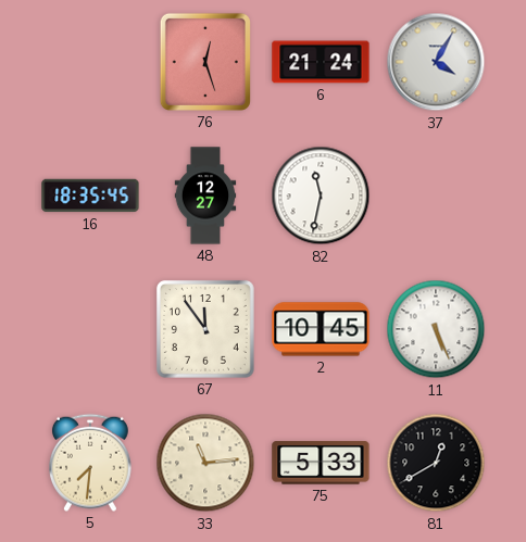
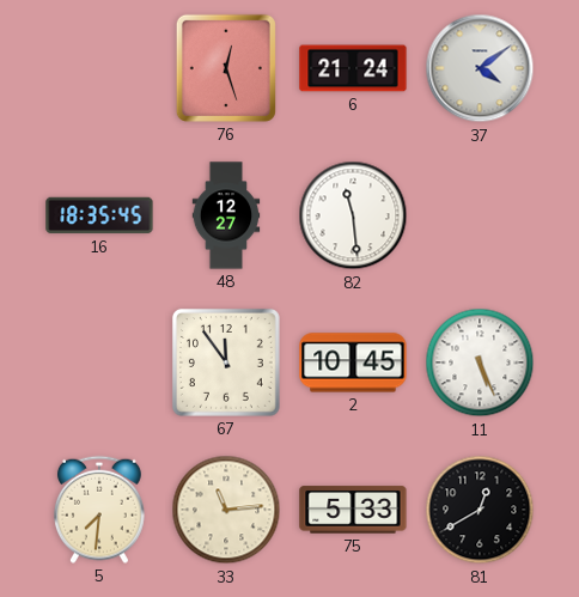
37: 4:05 -> 4:09 (480, 68)
82: 11:32 -> 11:29 (353, 215)
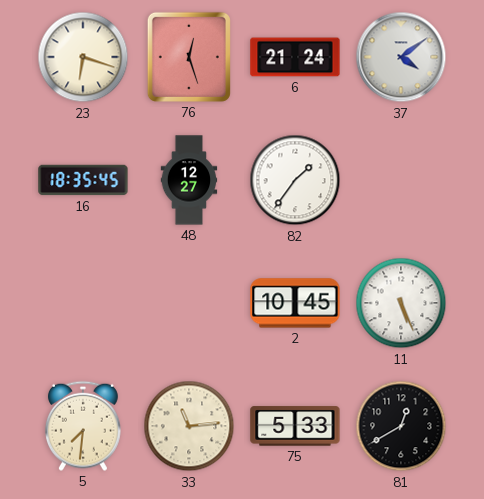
23: none -> 6:18 (83, 57)
82: 11:29 -> 1:36 (295, 180)
67: 11:54 -> none (226, 363)
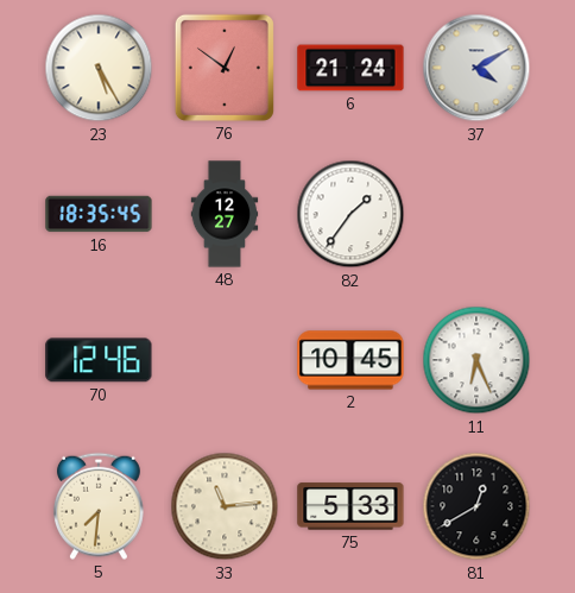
23: 6:18 -> 5:25 (99, 68)
76: 12:27 -> 12:51 (225, 68)
37: 4:09 -> 4:10 (476, 68)
70: none -> 12:46 (99, 360)
11: 5:26 -> 6:26 (476, 360)
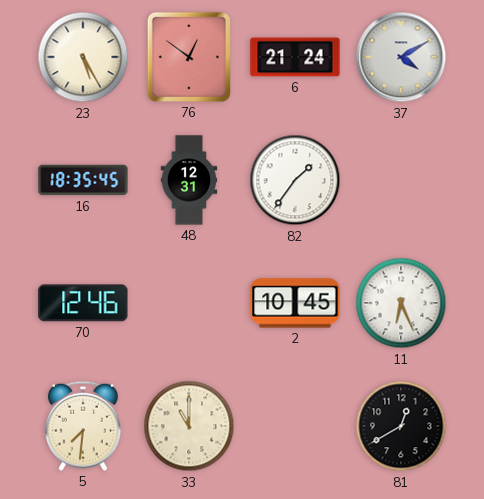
48: 12:27 -> 12:31 (189, 180)
33: 11:14 -> 11:00 (189, 426)
75: 5:33 -> none (350, 506)
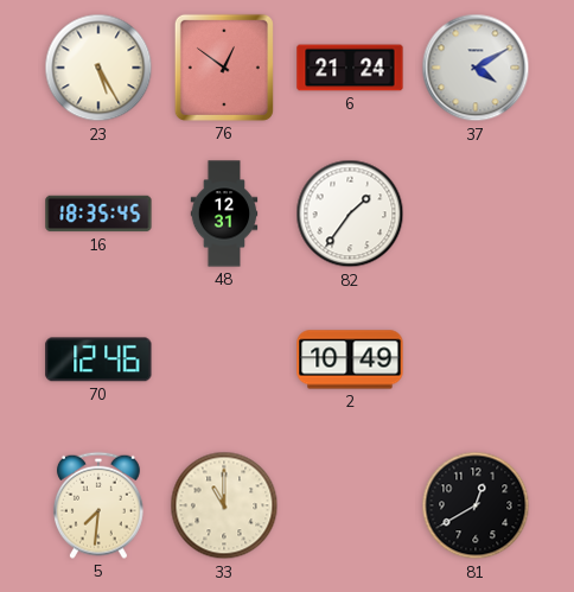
2: 10:45 -> 10:49 (350, 359)
11: 6:26 -> none (401, 303)
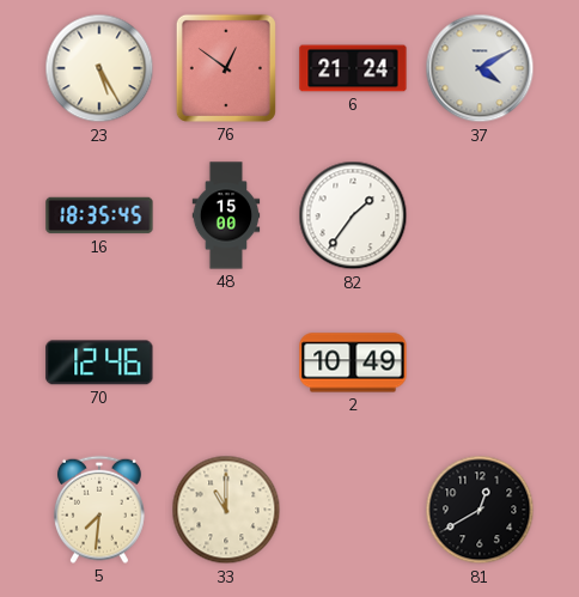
48: 12:31 -> 15:00 (226, 215)
